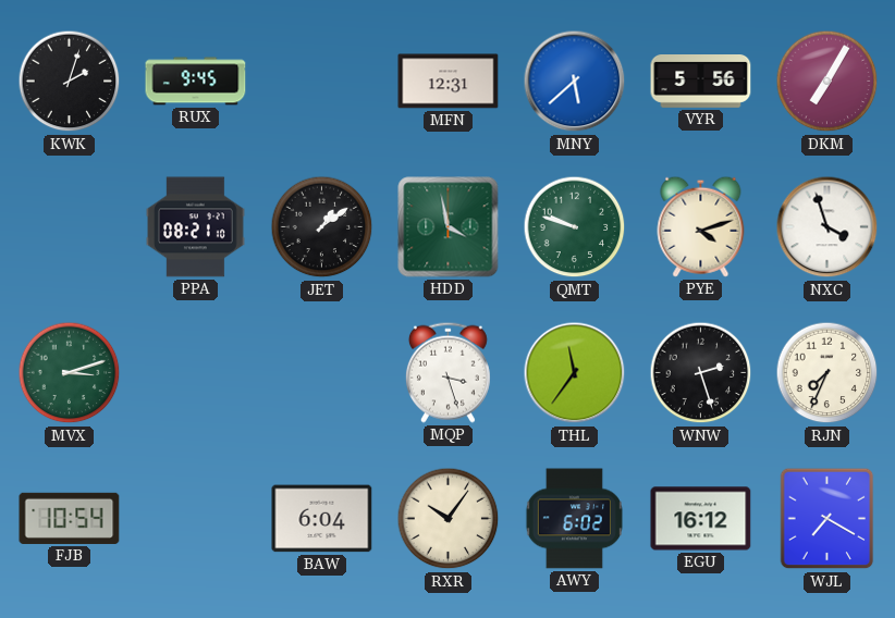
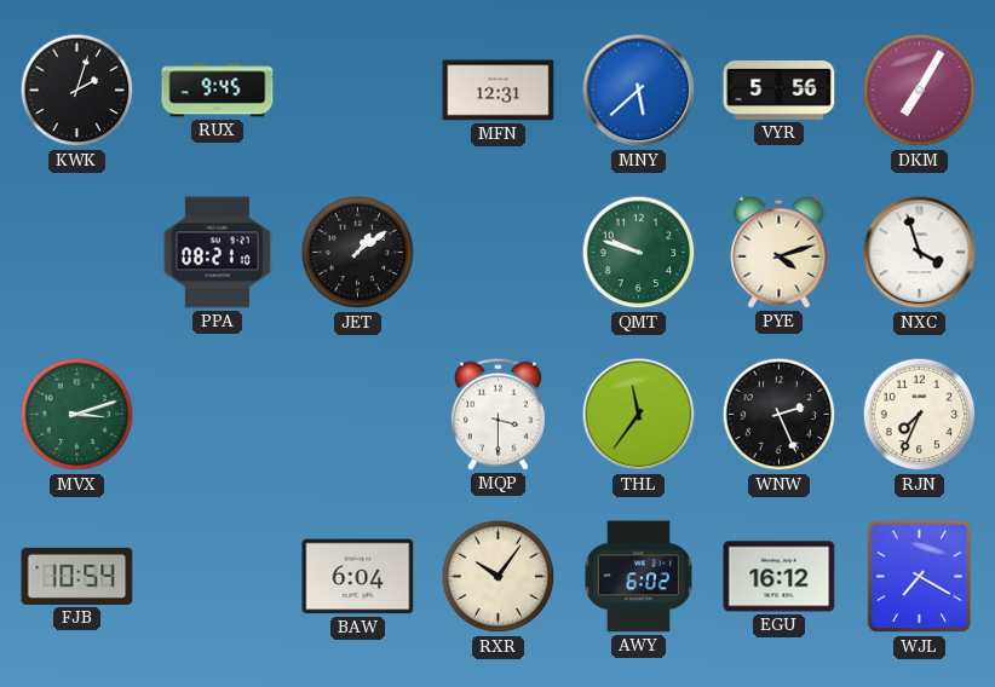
HDD: 3:58 -> none (449, 227)
MQP: 3:27 -> 3:30 (497, 414)
WNW: 2:27 -> 2:26 (780, 415)
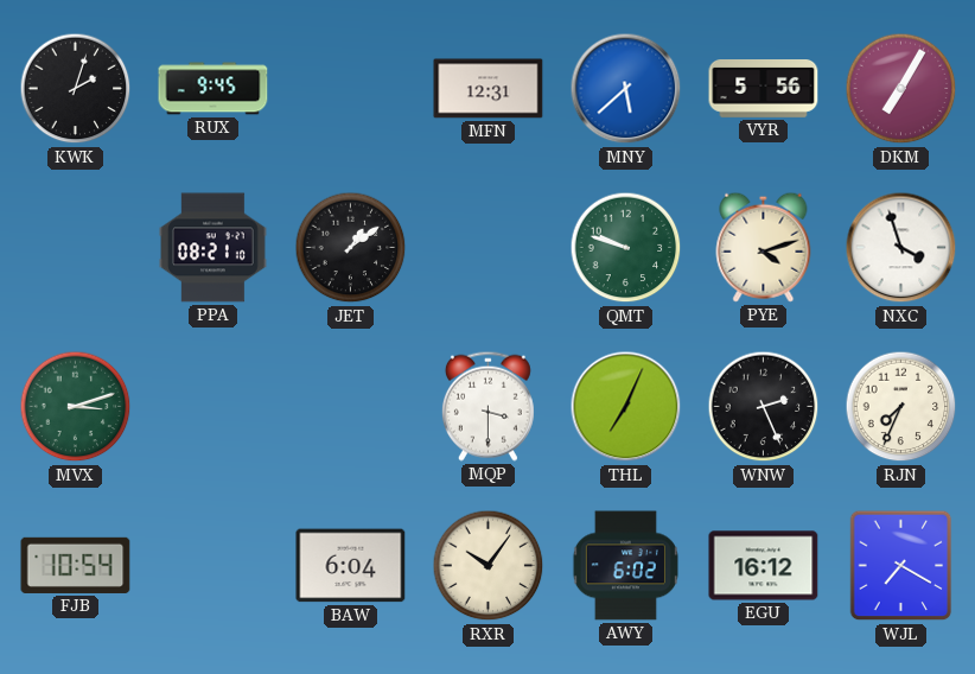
THL: 11:36 -> 7:04 (626, 407)
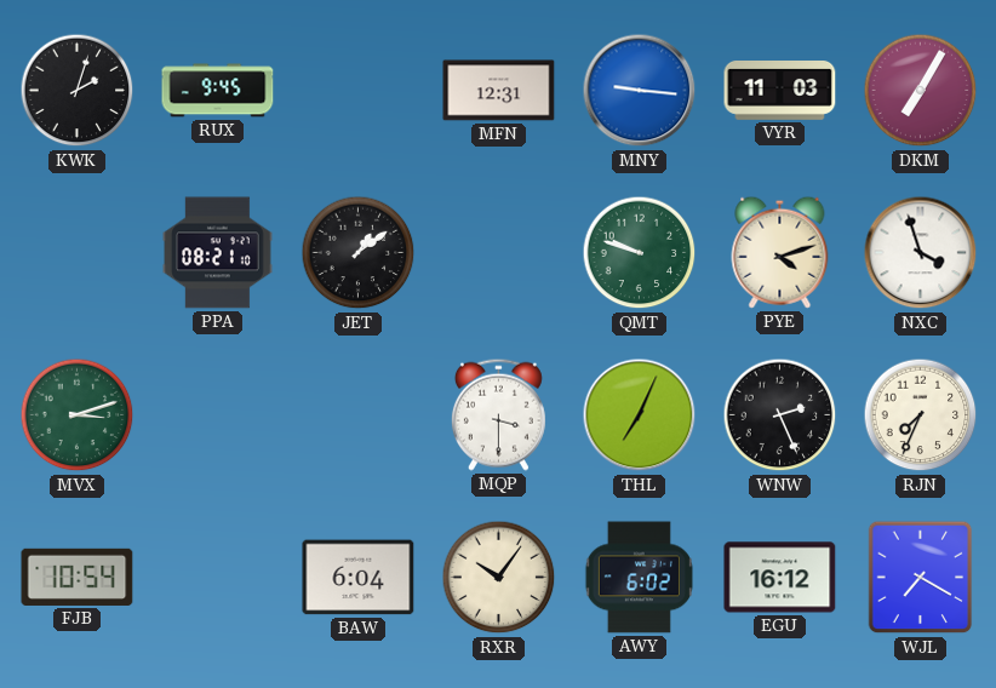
MNY: 5:38 -> 9:16 (640, 91)
VYR: 5:56 -> 11:03 (780, 91)
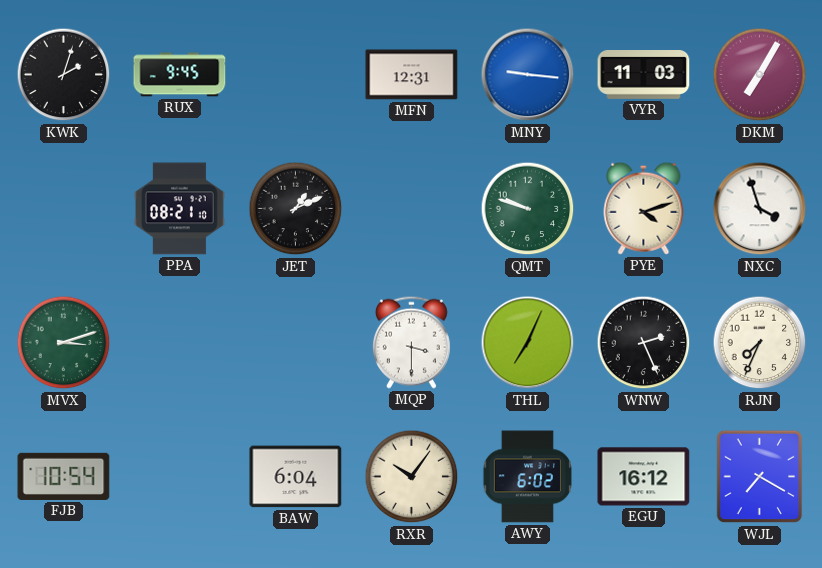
JET: 1:09 -> 1:11 (296, 209)
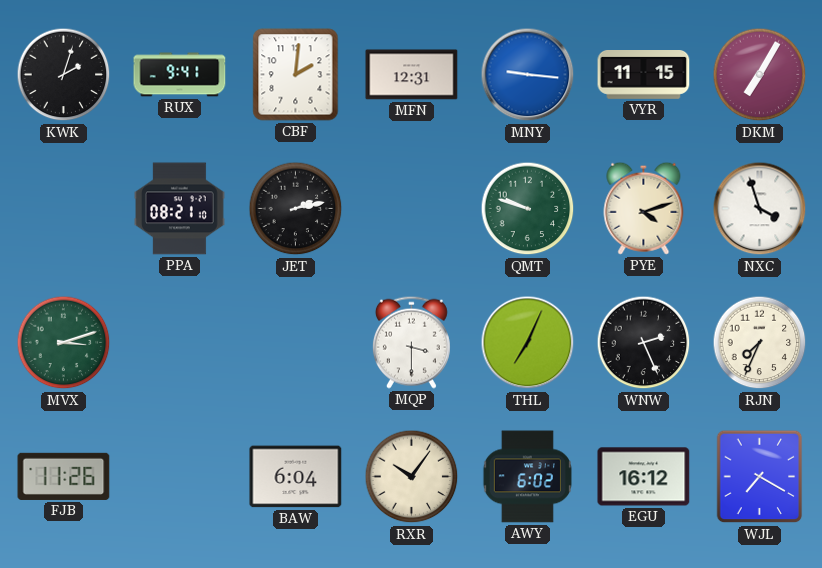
RUX: 9:45 -> 9:41 (180, 75)
CBF: none -> 2:01 (296, 75)
VYR: 11:03 -> 11:15 (644, 75)
JET: 1:11 -> 2:13 (296, 209)
FJB: 10:54 -> 11:26 (64, 476)
